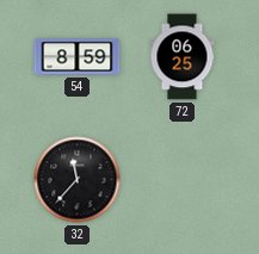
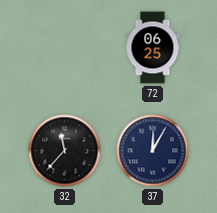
54: 8:59 -> none (78, 57)
37: none -> 12:05 (153, 151)
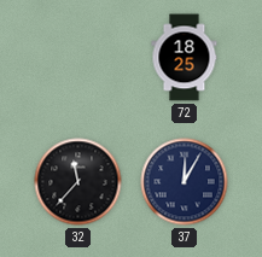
72: 06:25 -> 18:25 (185, 58)
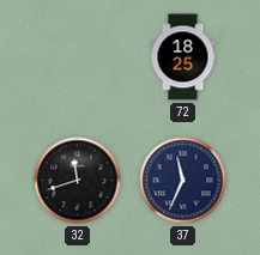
32: 11:37 -> 11:42 (78, 181)
37: 12:05 -> 11:34 (183, 181)
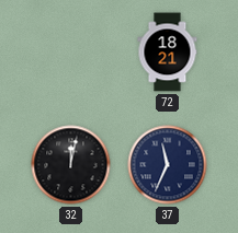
72: 18:25 -> 18:21 (168, 53)
32: 11:42 -> 12:02 (71, 165)
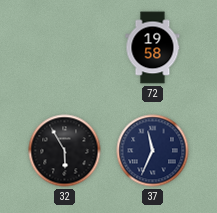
72: 18:21 -> 19:58 (153, 48)
32: 12:02 -> 5:55 (65, 151)
